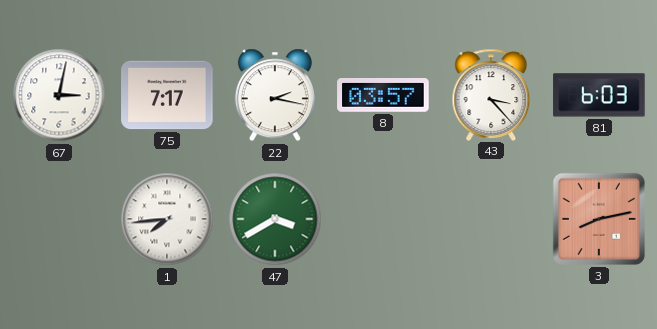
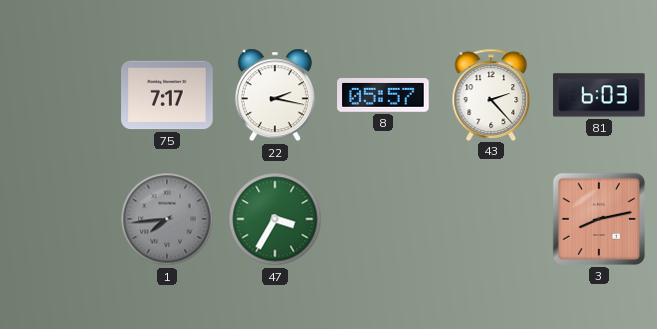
67: 3:02 -> none (59, 95)
8: 03:57 -> 05:57 (383, 96)
43: 3:23 -> 2:23 (491, 94)
1 dial: white -> grey (167, 219)
47: 3:40 -> 3:35 (275, 219)
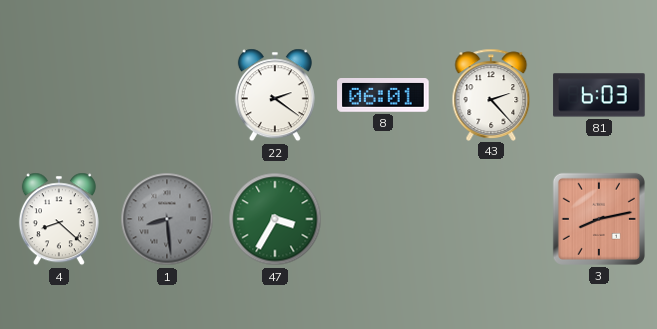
75: 7:17 -> none (167, 95)
22: 2:17 -> 2:21 (275, 95)
8: 05:57 -> 06:01 (383, 96)
4: none -> 8:22 (59, 219)
1: 7:44 -> 8:29 (167, 219)
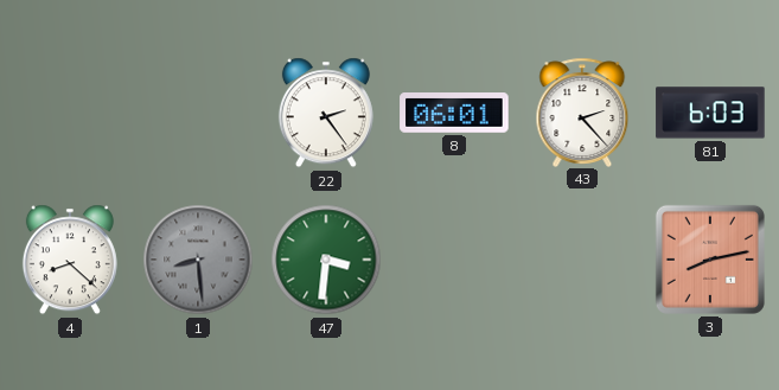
22: 2:21 -> 2:24 (326, 113)
47: 3:35 -> 3:31 (326, 260)
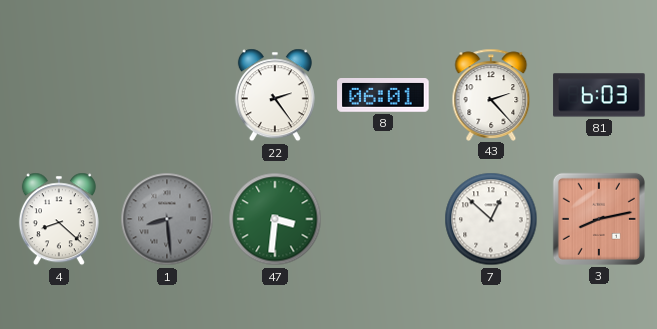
7: none -> 12:52 (491, 219)
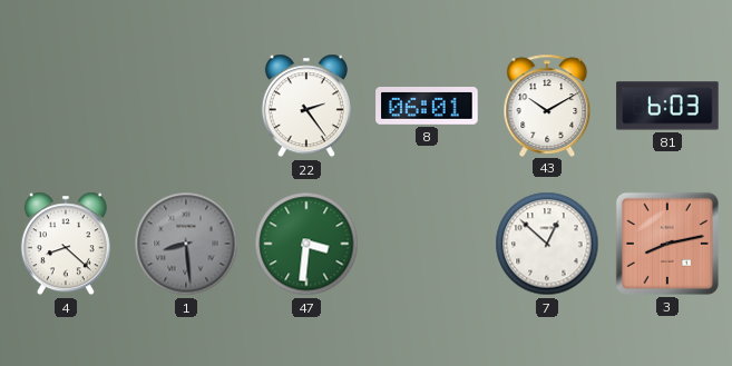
43: 2:23 -> 10:10 (547, 105)
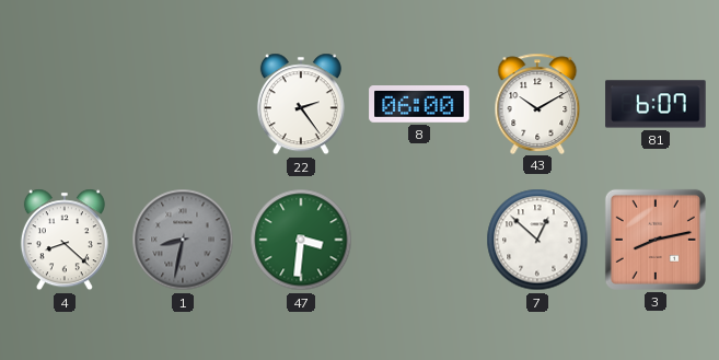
8: 06:01 -> 06:00 (419, 105)
81: 6:03 -> 6:07 (656, 104)
1: 8:29 -> 8:32 (183, 240)
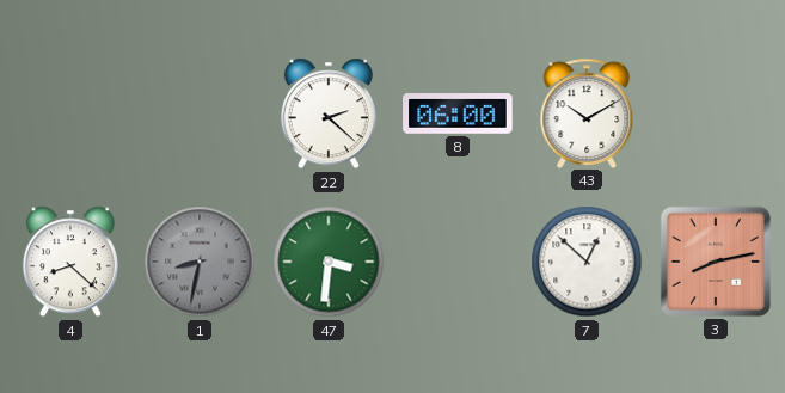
22: 2:24 -> 2:22 (329, 113)
81: 6:07 -> none (656, 104)
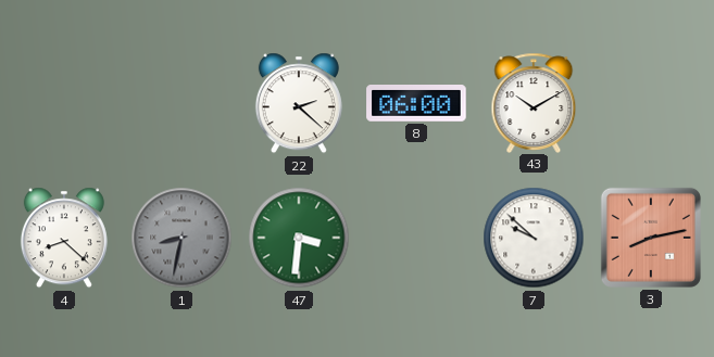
7: 12:52 -> 9:52 (534, 238)
